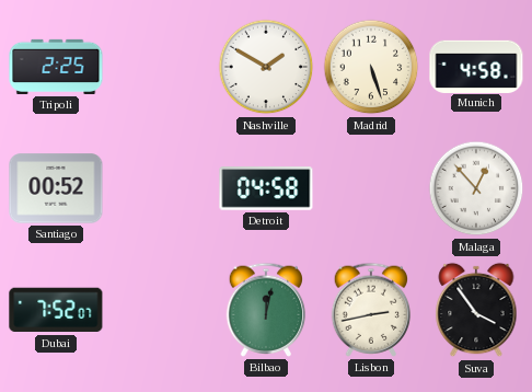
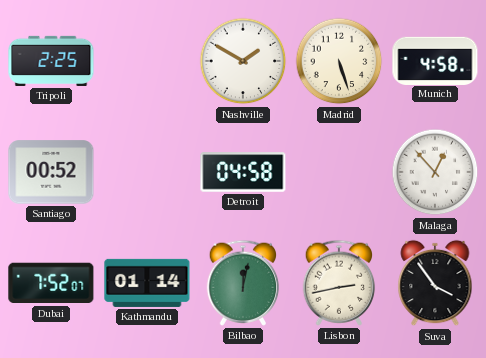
Kathmandu: none -> 01:14 (147, 283)
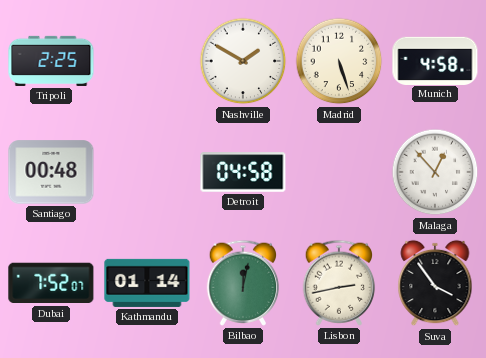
Santiago: 00:52 -> 00:48 (51, 172)
